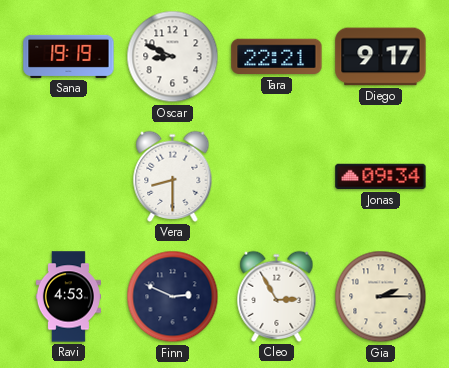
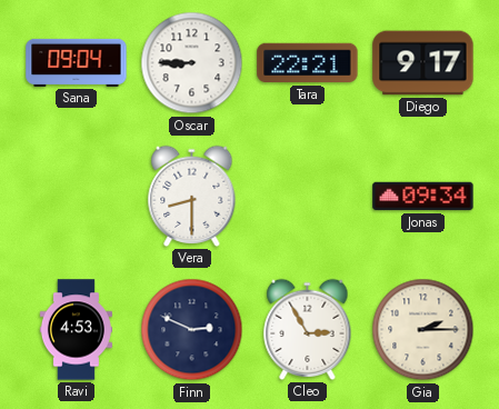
Sana: 19:19 -> 09:04 (77, 62)
Oscar: 8:49 -> 8:45 (192, 63)
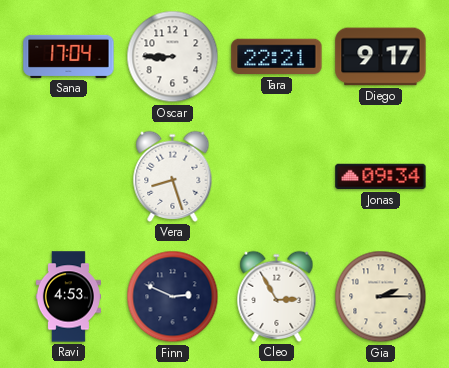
Sana: 09:04 -> 17:04 (69, 56)
Vera: 8:30 -> 8:27 (173, 176)
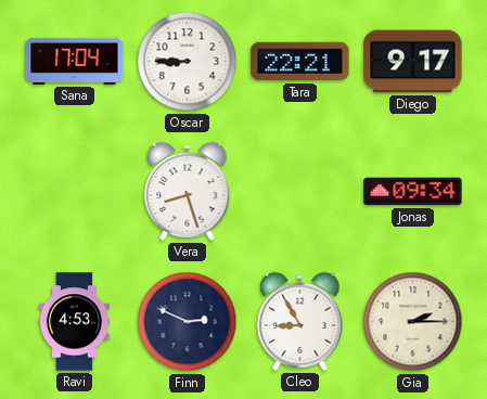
Cleo: 2:55 -> 8:55 (300, 321)
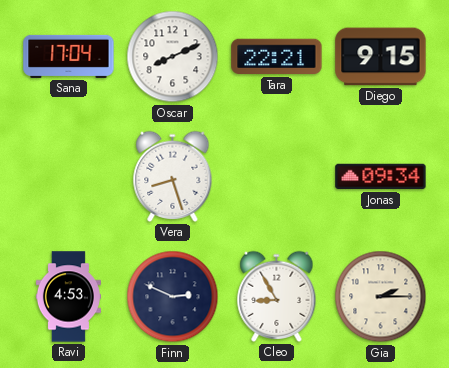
Oscar: 8:45 -> 8:11 (173, 57)
Diego: 9:17 -> 9:15 (381, 57)
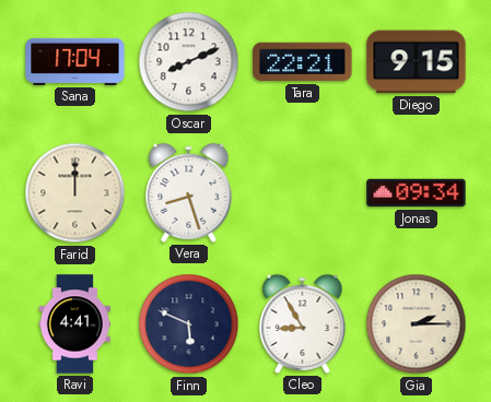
Farid: none -> 12:00 (75, 193)
Ravi: 4:53 -> 4:41 (74, 324)
Finn: 2:49 -> 5:49 (189, 324)
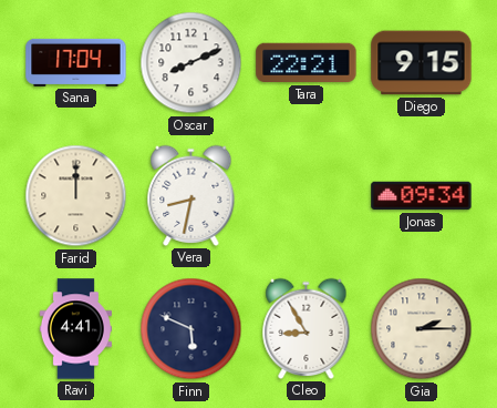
Vera: 8:27 -> 8:32 (191, 195)
